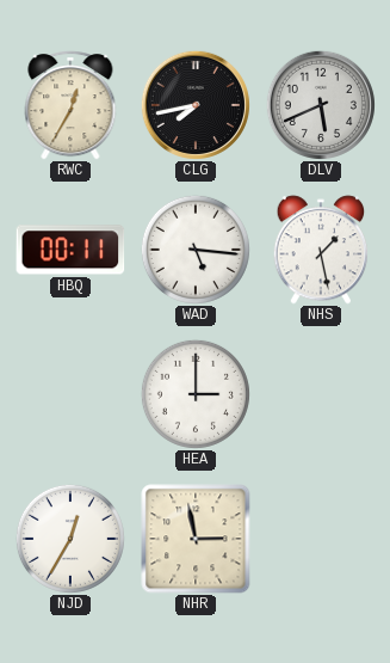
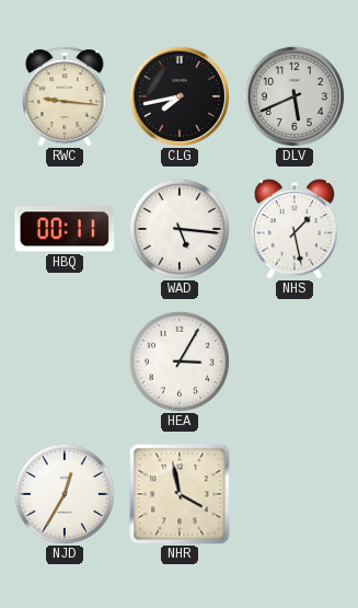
RWC: 12:35 -> 9:16 (65, 96)
HEA: 3:00 -> 3:05 (180, 362)
NHR: 2:58 -> 3:58 (180, 494)
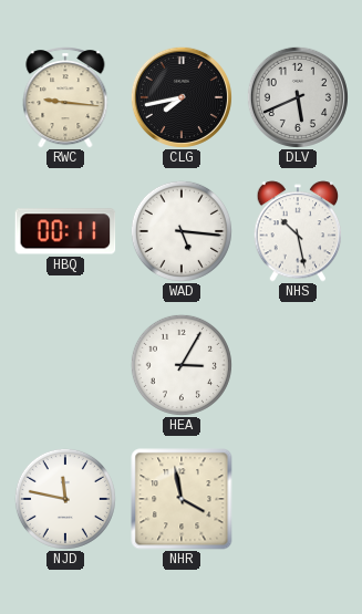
NHS: 1:28 -> 10:28 (298, 231)
NJD: 12:35 -> 11:47 (65, 499)
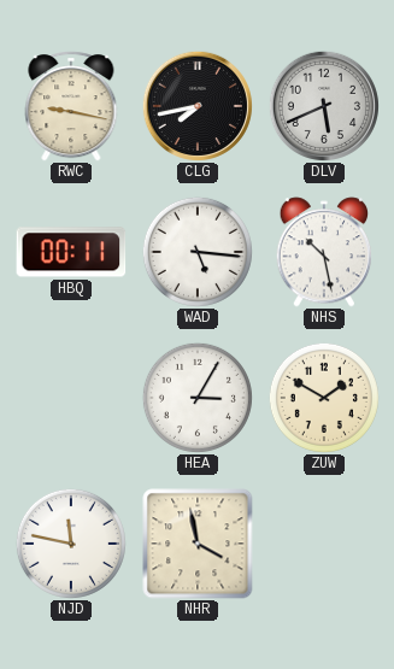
RWC: 9:16 -> 9:17 (71, 106)
ZUW: none -> 1:50 (324, 398)
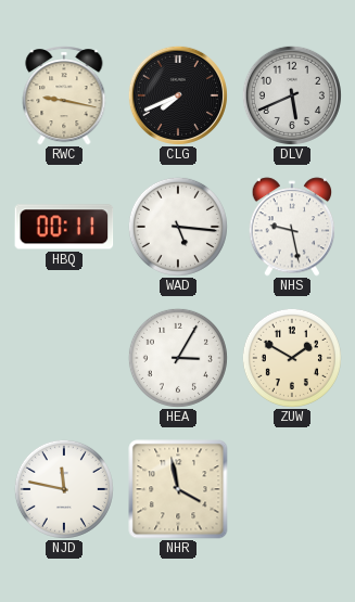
CLG: 7:43 -> 7:41 (178, 95)
NHS: 10:28 -> 9:28 (292, 227)
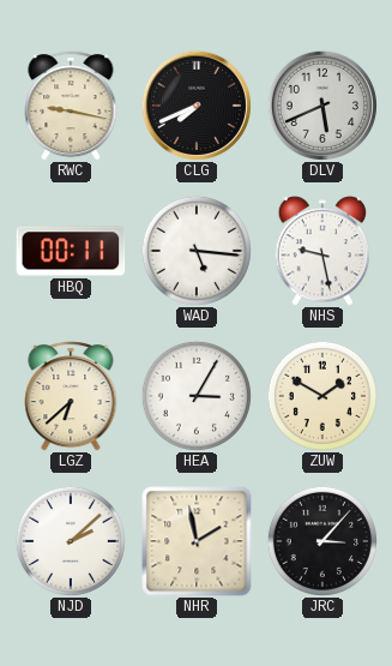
LGZ: none -> 6:38 (71, 396)
NJD: 11:47 -> 2:08 (71, 541)
NHR: 3:58 -> 1:58 (197, 541)
JRC: none -> 3:07 (322, 541)
